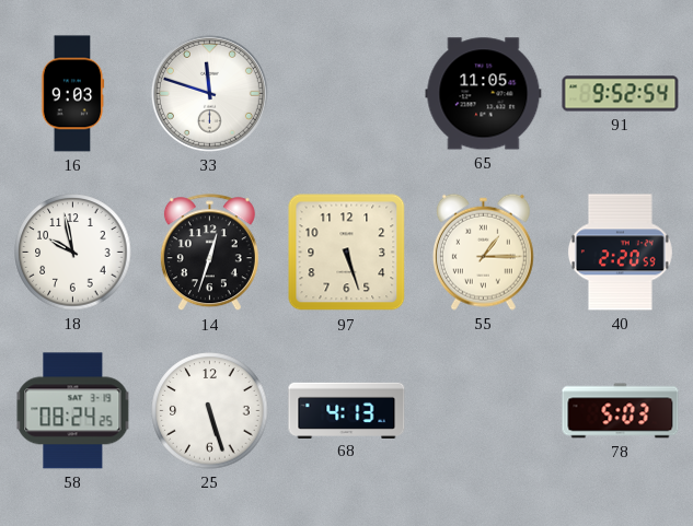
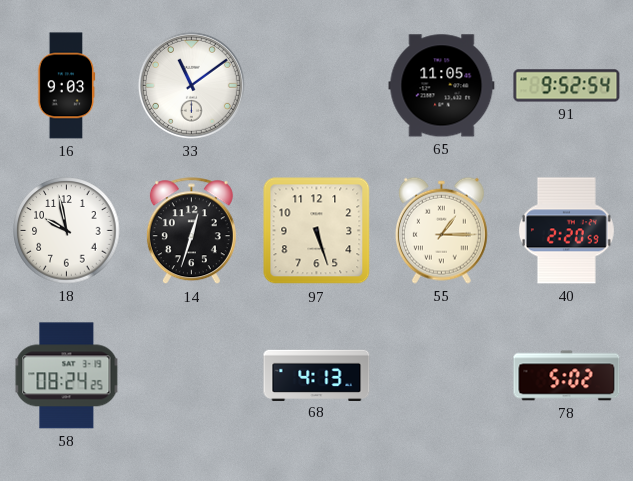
33: 11:48 -> 11:09 (191, 85)
25: 5:27 -> none (210, 411)
78: 5:03 -> 5:02 (567, 376)
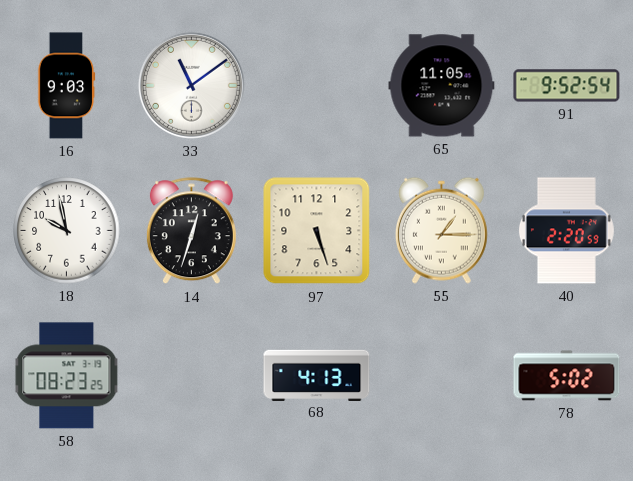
58: 08:24 -> 08:23 (67, 376)
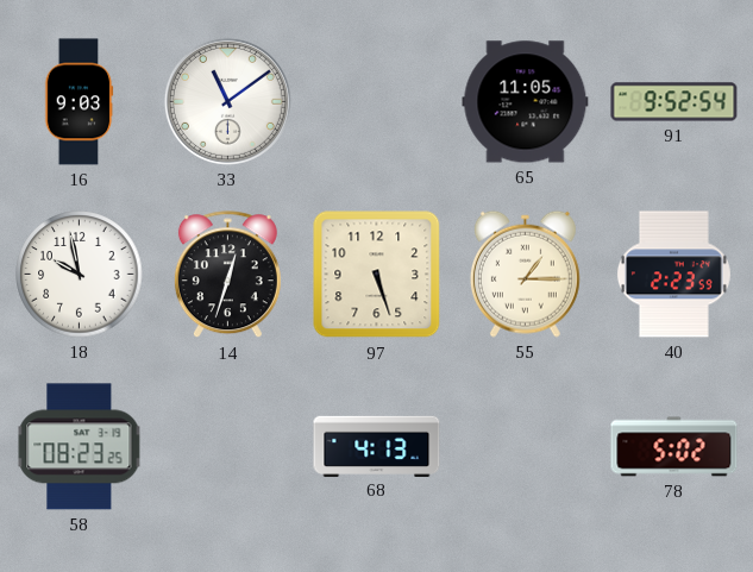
40: 2:20 -> 2:23 (673, 275)
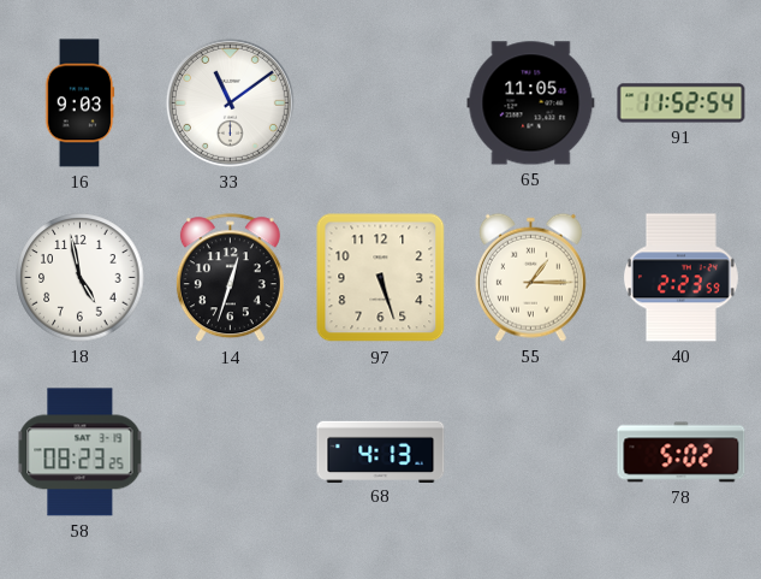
91: 9:52 -> 11:52 (682, 104)
18: 9:58 -> 4:58 (81, 278)
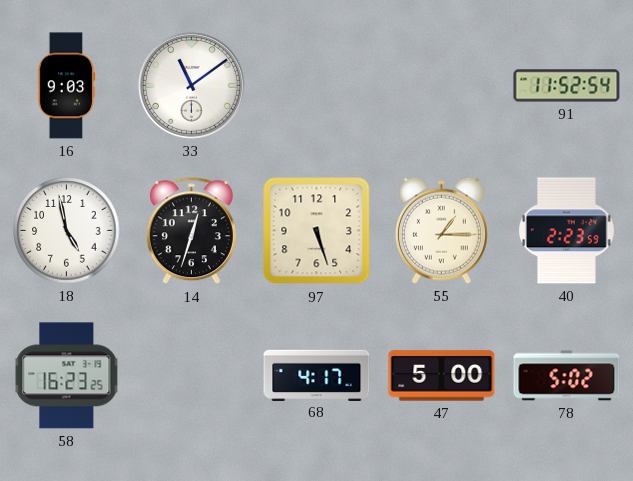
65: 11:05 -> none (531, 104)
58: 08:23 -> 16:23 (67, 376)
68: 4:13 -> 4:17 (317, 375)
47: none -> 5:00 (442, 376)
